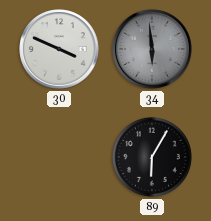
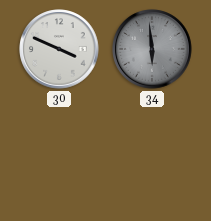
89: 6:05 -> none (152, 157)
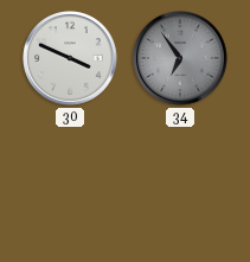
34: 5:59 -> 6:54 (180, 58)
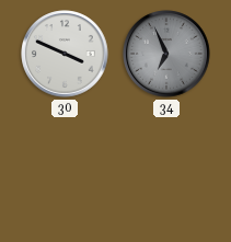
34: 6:54 -> 6:56 (166, 54)
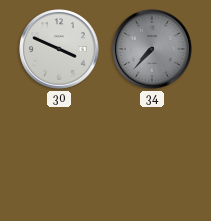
34: 6:56 -> 7:37 (152, 49)
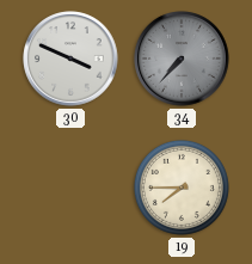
19: none -> 7:45 (182, 188)
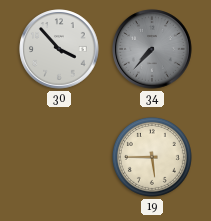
30: 3:49 -> 3:53 (59, 49)
19: 7:45 -> 5:45 (152, 157)
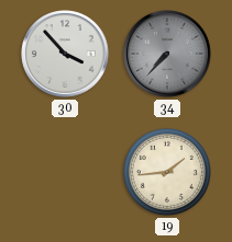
19: 5:45 -> 1:44 (167, 172)
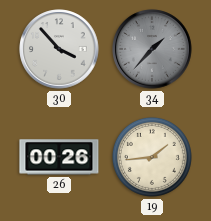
34: 7:37 -> 1:37 (152, 49)
26: none -> 00:26 (59, 157)
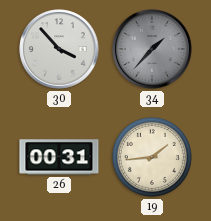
26: 00:26 -> 00:31 (59, 157)
